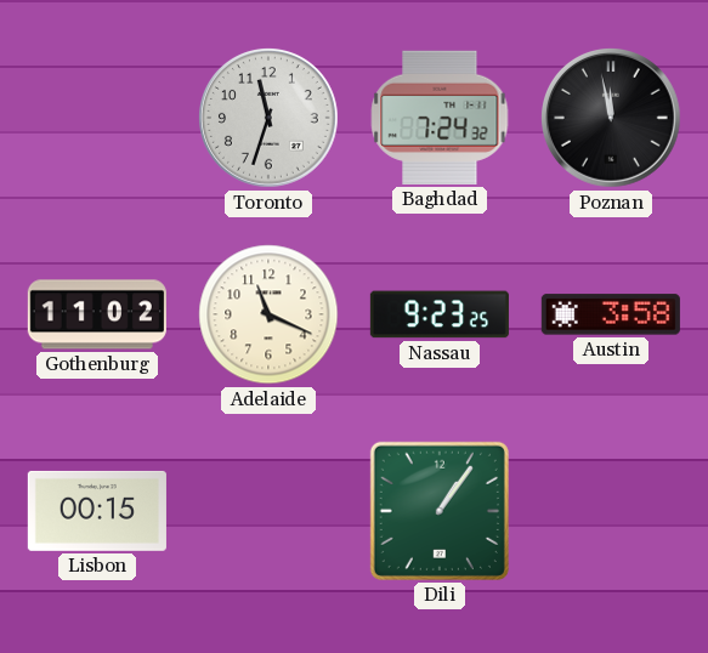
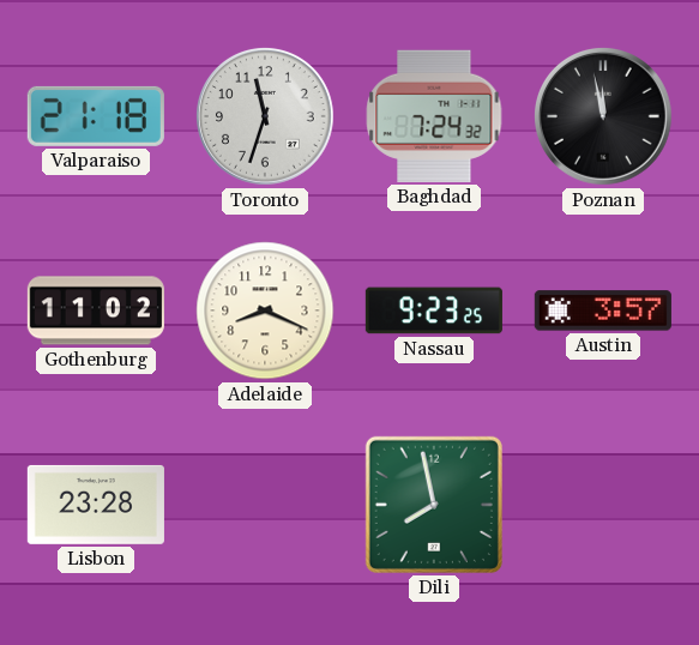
Valparaiso: none -> 21:18 (96, 116)
Adelaide: 11:19 -> 8:19 (265, 311)
Austin: 3:58 -> 3:57 (603, 311)
Lisbon: 00:15 -> 23:28 (96, 505)
Dili: 1:06 -> 7:58 (434, 505)
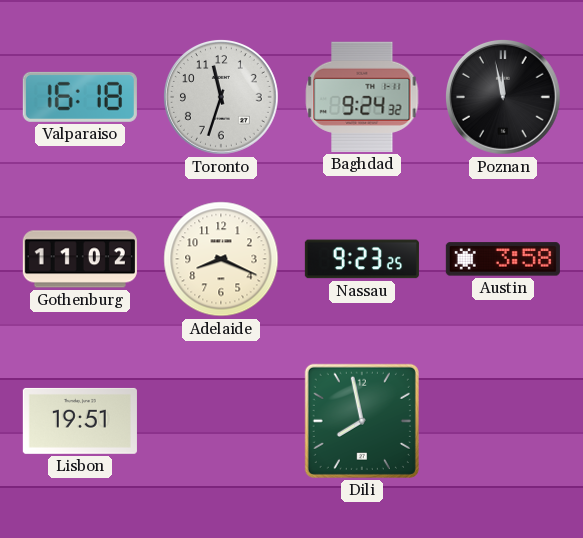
Valparaiso: 21:18 -> 16:18 (80, 97)
Baghdad: 7:24 -> 9:24 (362, 97)
Austin: 3:57 -> 3:58 (503, 259)
Lisbon: 23:28 -> 19:51 (80, 421)
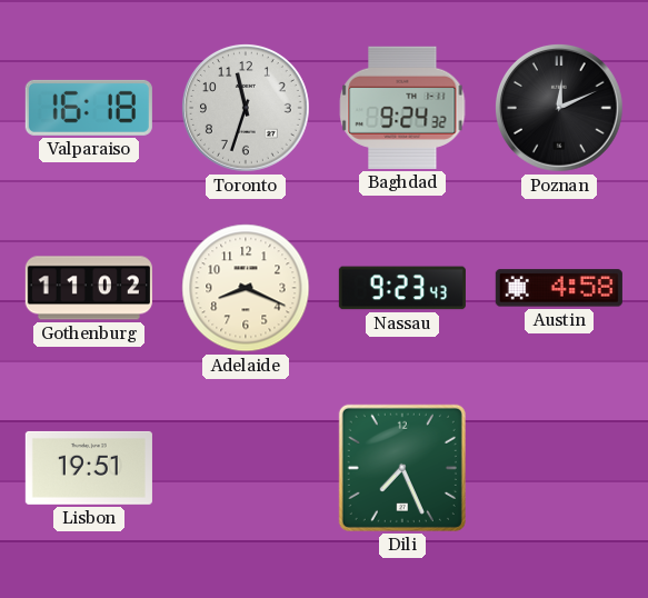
Poznan: 11:58 -> 12:11 (560, 109)
Nassau: 9:23:25 -> 9:23:43 (402, 288)
Austin: 3:58 -> 4:58 (559, 288)
Dili: 7:58 -> 7:26 (402, 468)
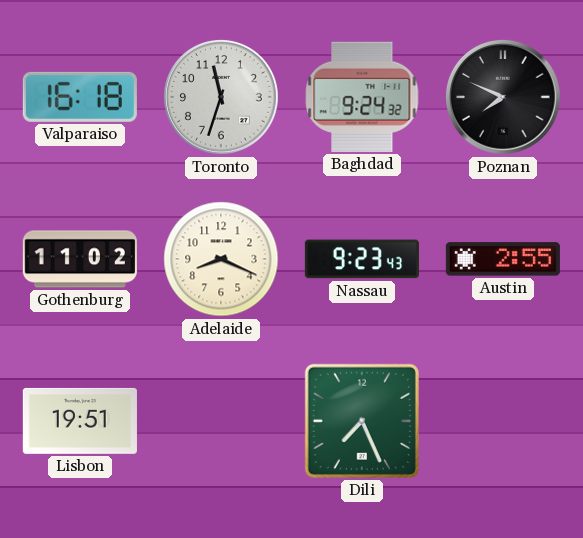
Poznan: 12:11 -> 7:49 (504, 98)
Austin: 4:58 -> 2:55 (503, 259)
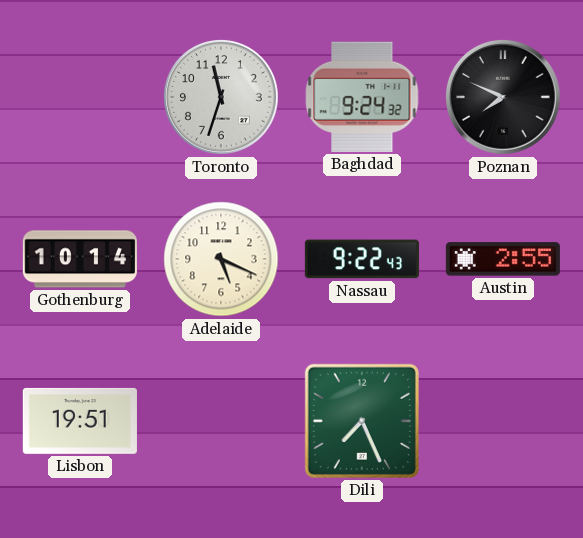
Valparaiso: 16:18 -> none (80, 97)
Gothenburg: 11:02 -> 10:14 (80, 259)
Adelaide: 8:19 -> 5:19 (221, 259)
Nassau: 9:23 -> 9:22 (362, 259)
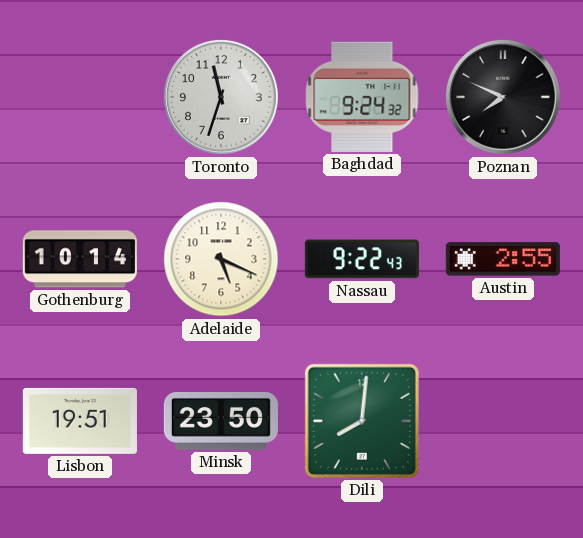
Minsk: none -> 23:50 (221, 422)
Dili: 7:26 -> 8:01 (362, 421)
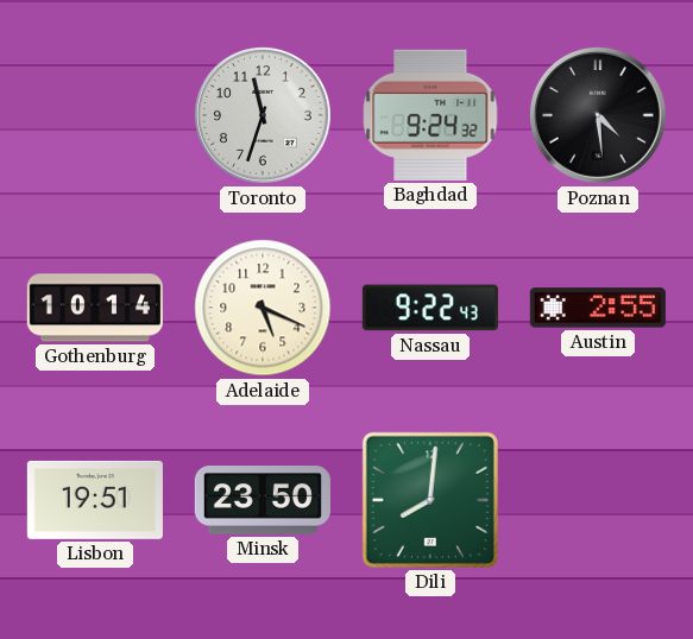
Poznan: 7:49 -> 4:29 (599, 116)
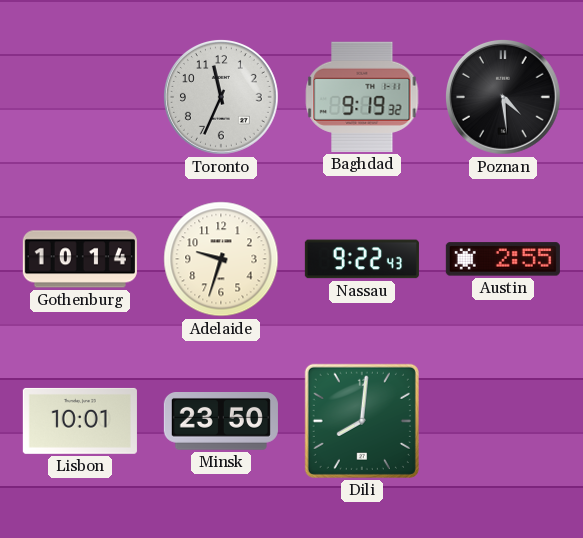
Toronto: 11:33 -> 11:34 (222, 98)
Baghdad: 9:24 -> 9:19 (362, 97)
Adelaide: 5:19 -> 9:33 (221, 259)
Lisbon: 19:51 -> 10:01 (80, 421)
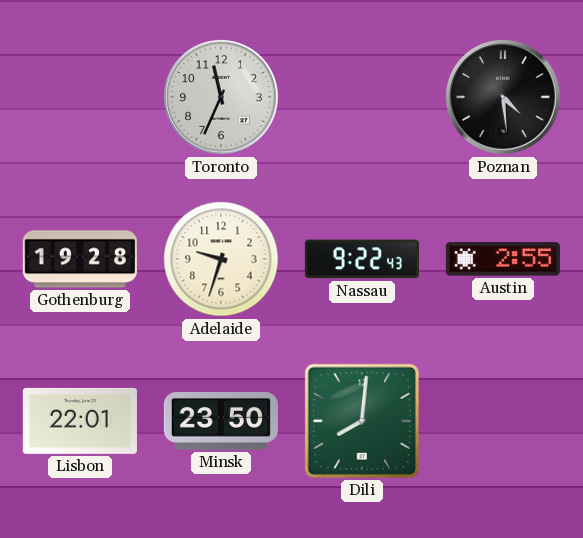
Baghdad: 9:19 -> none (362, 97)
Gothenburg: 10:14 -> 19:28 (80, 259)
Lisbon: 10:01 -> 22:01 (80, 421)
